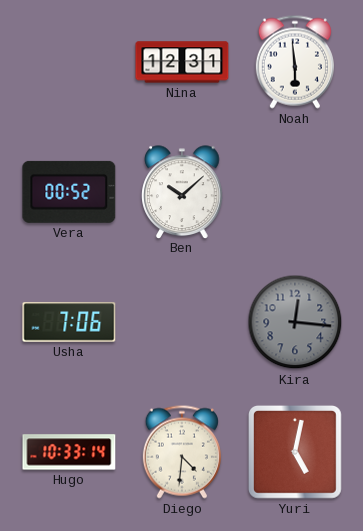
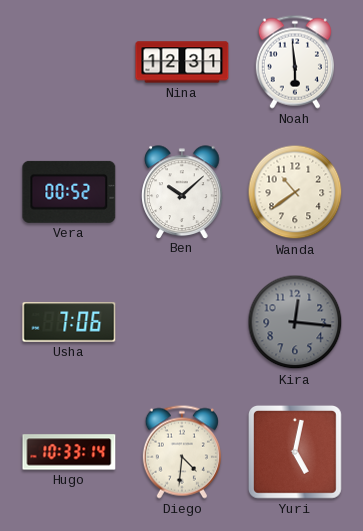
Wanda: none -> 10:39 (295, 192)
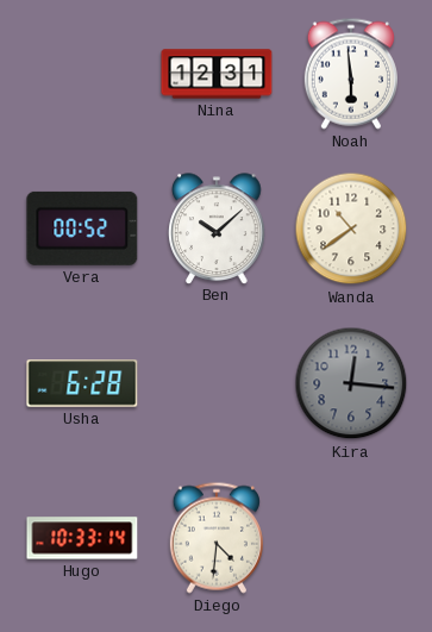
Usha: 7:06 -> 6:28 (82, 383)
Yuri: 5:02 -> none (295, 452)
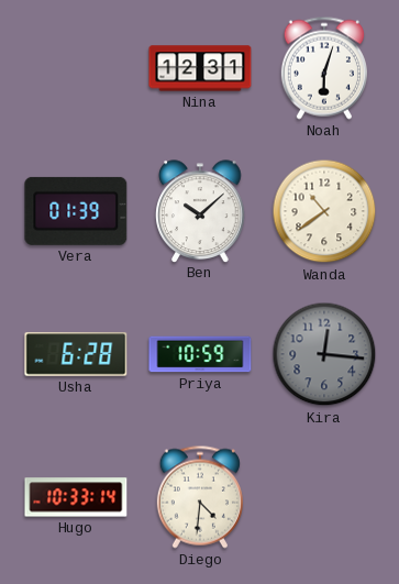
Noah: 5:59 -> 6:03 (324, 68)
Vera: 00:52 -> 01:39 (76, 211)
Priya: none -> 10:59 (200, 354)
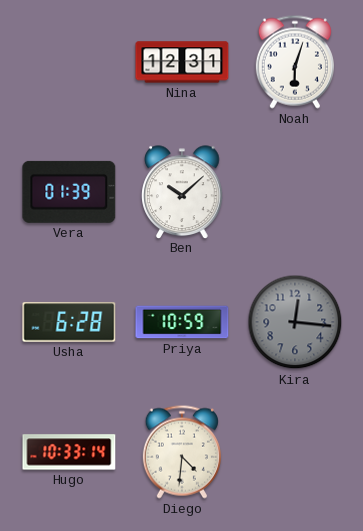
Wanda: 10:39 -> none (324, 211)
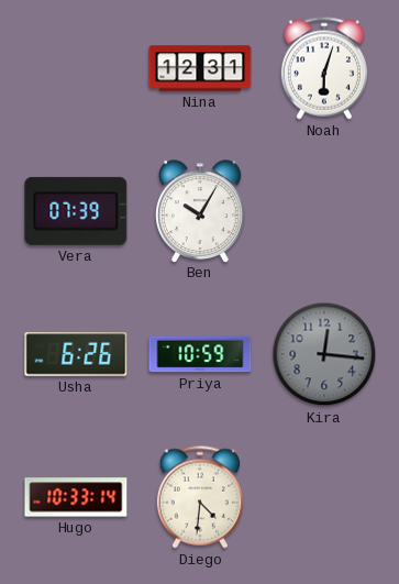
Vera: 01:39 -> 07:39 (76, 211)
Ben: 10:08 -> 10:05 (200, 211)
Usha: 6:28 -> 6:26 (76, 354)
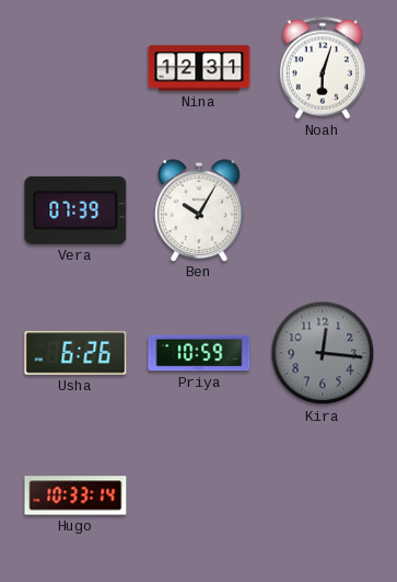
Diego: 4:31 -> none (200, 497)
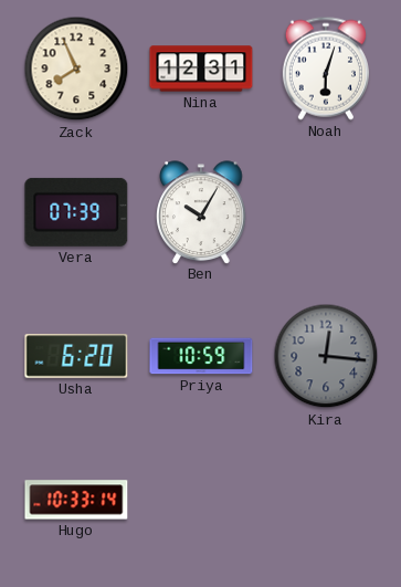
Zack: none -> 7:56 (76, 69)
Usha: 6:26 -> 6:20 (76, 356)
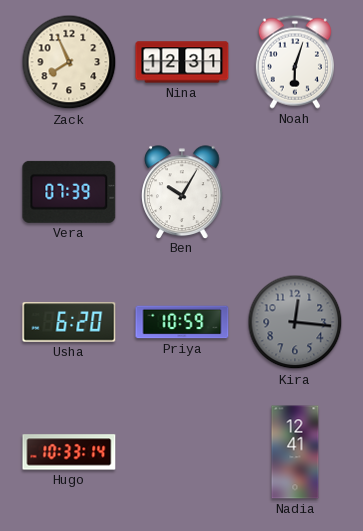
Nadia: none -> 12:41 (295, 452)
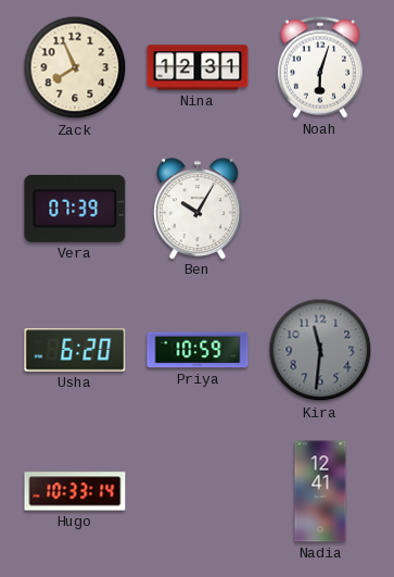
Kira: 12:16 -> 11:31 (320, 350)
